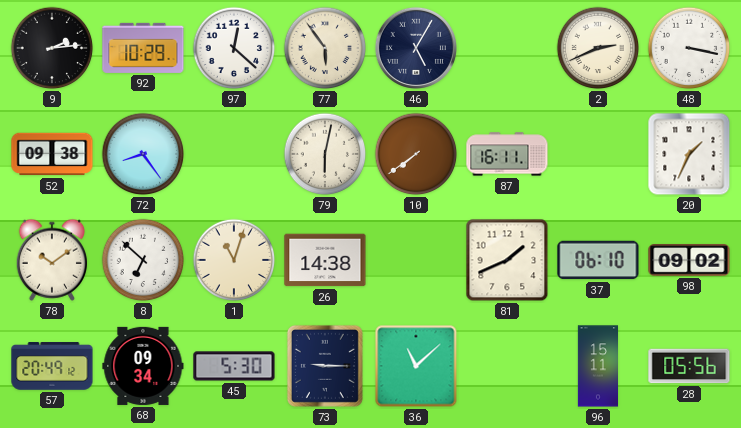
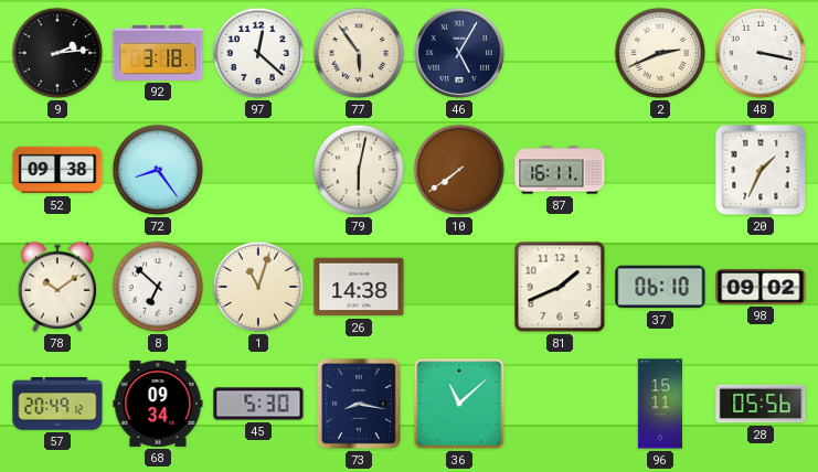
92: 10:29 -> 3:18 (158, 53)
73: 9:15 -> 8:17 (359, 404)
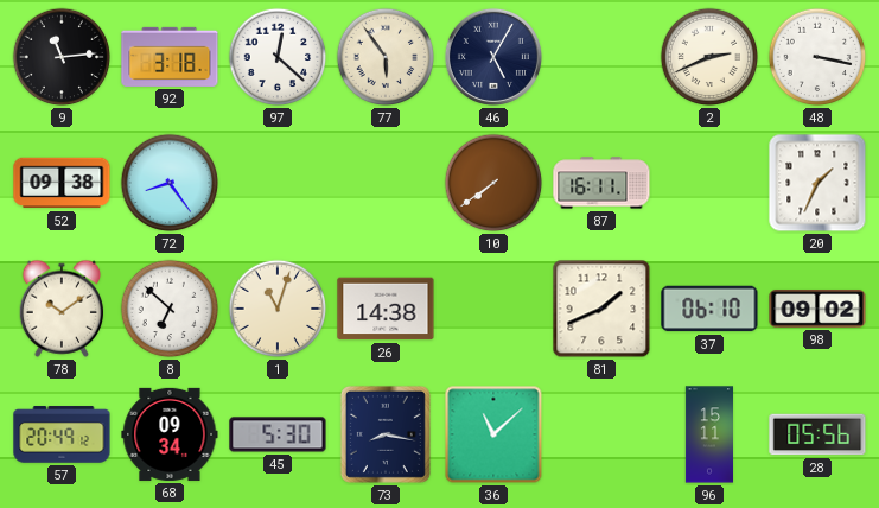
9: 2:14 -> 11:14 (62, 57)
79: 6:02 -> none (359, 170)
